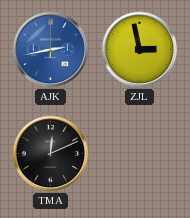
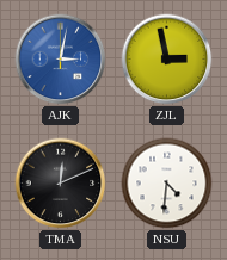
AJK: 2:43 -> 3:02 (61, 60)
NSU: none -> 4:31 (167, 184)
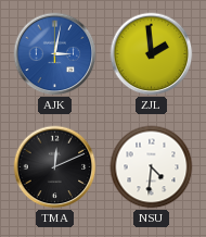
ZJL: 2:58 -> 1:59 (152, 54)
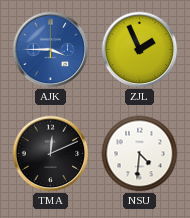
AJK: 3:02 -> 3:45 (51, 50)
ZJL: 1:59 -> 1:56 (140, 50)
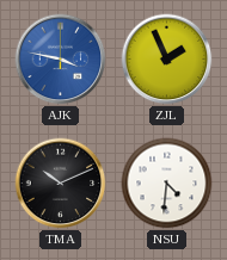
AJK: 3:45 -> 3:47 (61, 60)
TMA: 12:11 -> 10:11 (61, 184)
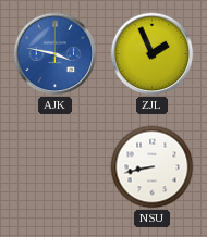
TMA: 10:11 -> none (61, 184)
NSU: 4:31 -> 8:43 (153, 167)
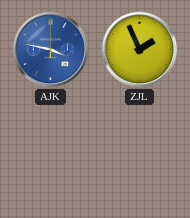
NSU: 8:43 -> none (153, 167)
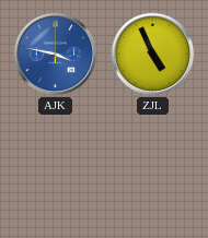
ZJL: 1:56 -> 4:56 (153, 55)
